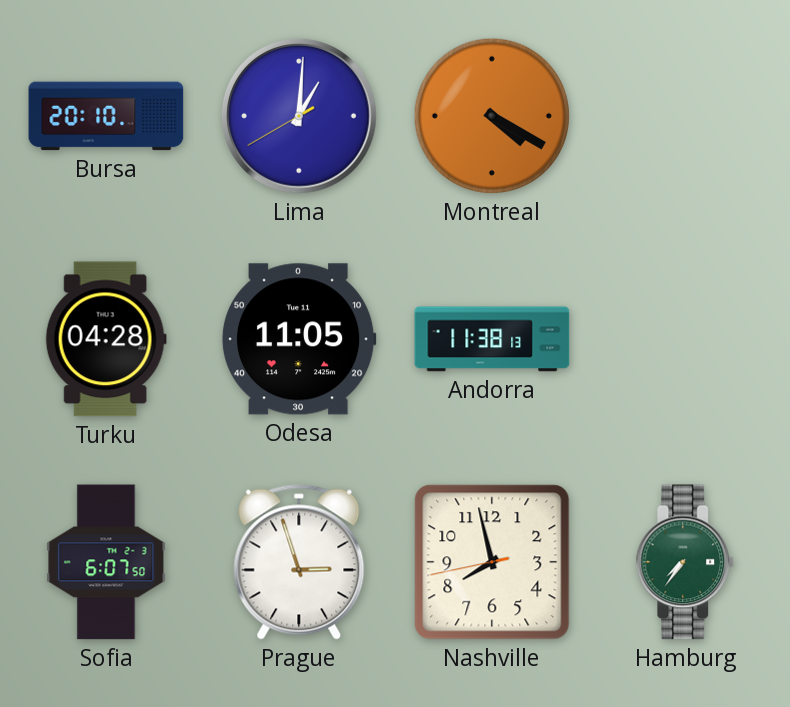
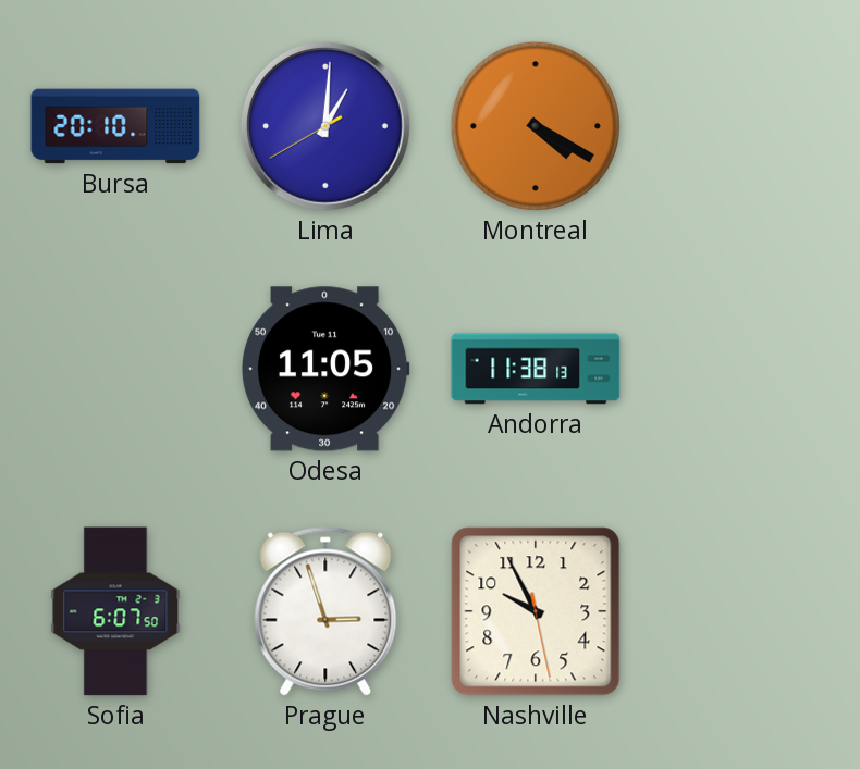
Turku: 04:28 -> none (106, 339)
Nashville: 7:57 -> 9:55 (536, 611)
Hamburg: 7:36 -> none (685, 562)
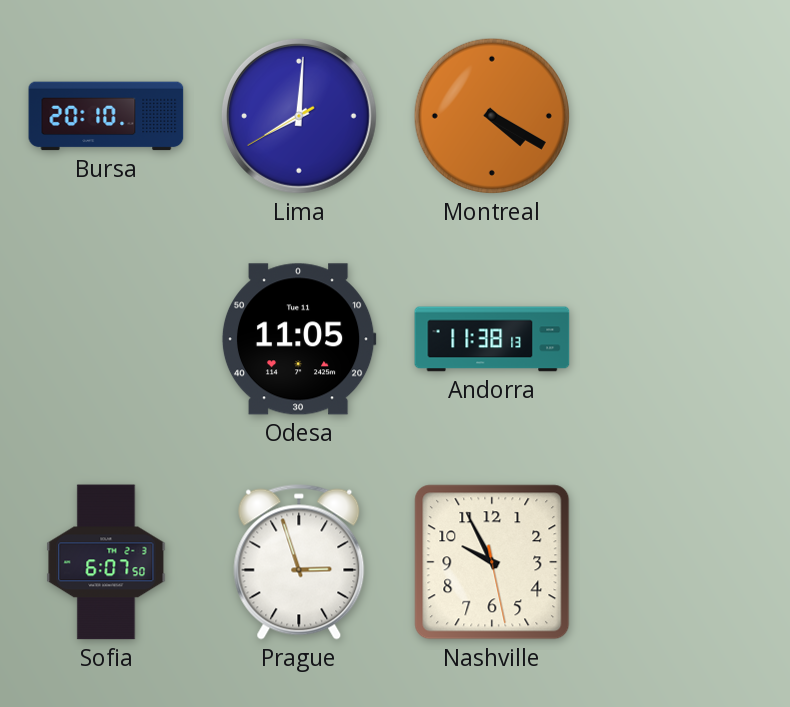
Lima: 1:00 -> 8:00 (299, 116)
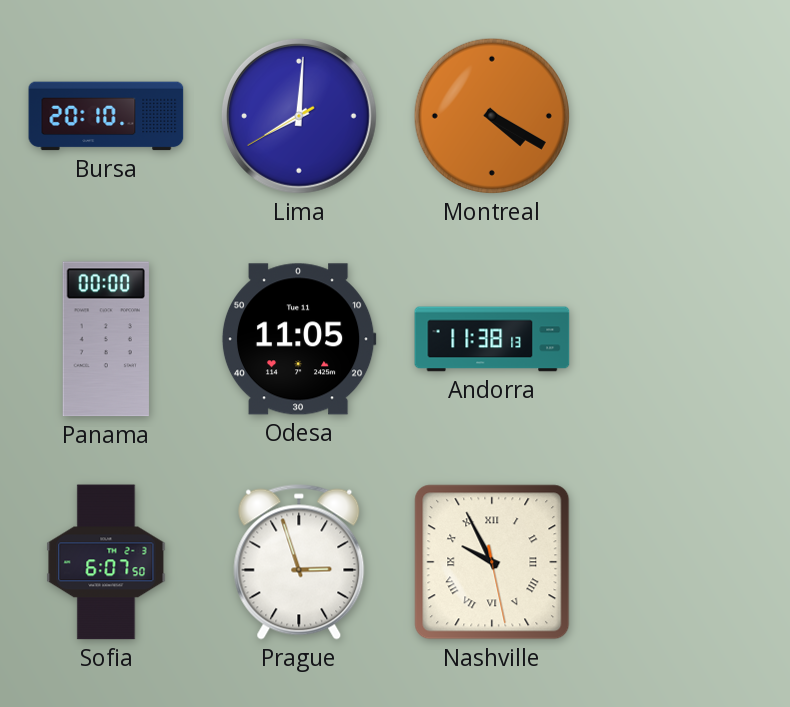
Panama: none -> 00:00 (106, 339)
Nashville numerals: Arabic -> Roman (492, 562)
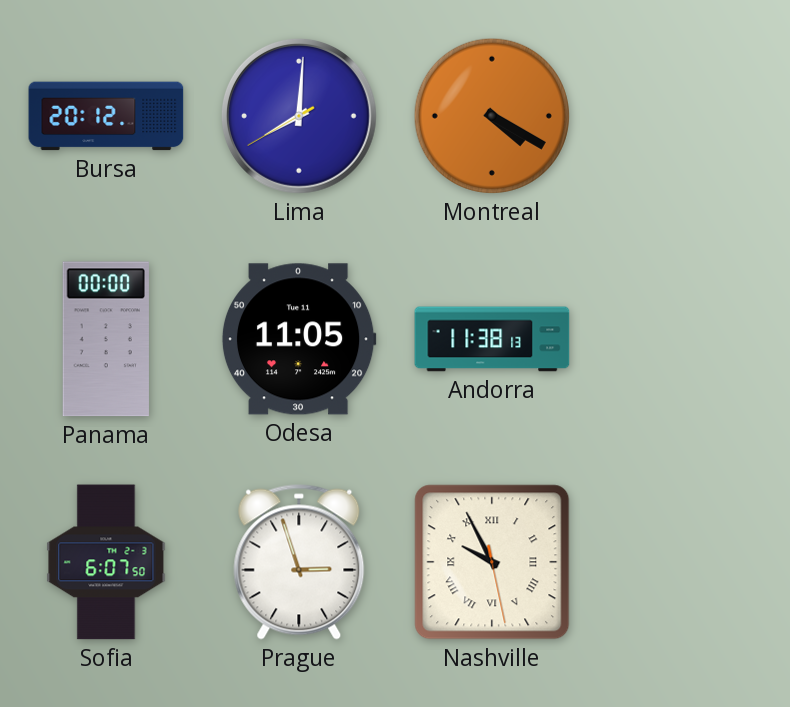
Bursa: 20:10 -> 20:12 (106, 116)
